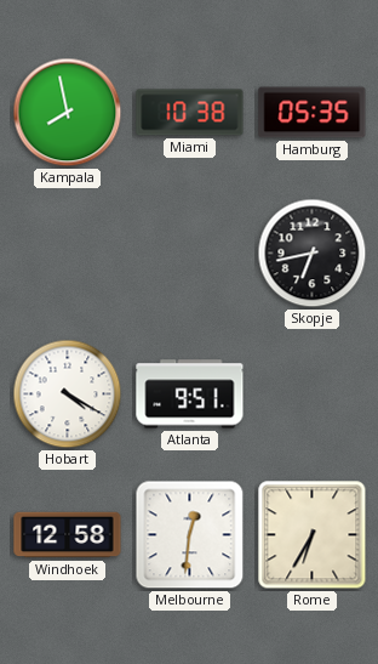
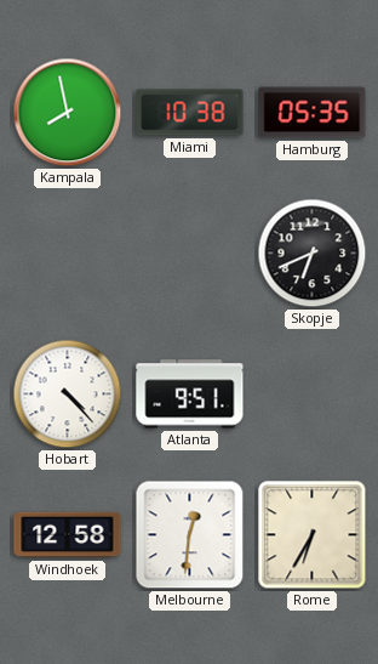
Skopje: 6:43 -> 6:41 (313, 254)
Hobart: 4:20 -> 4:23 (68, 395)
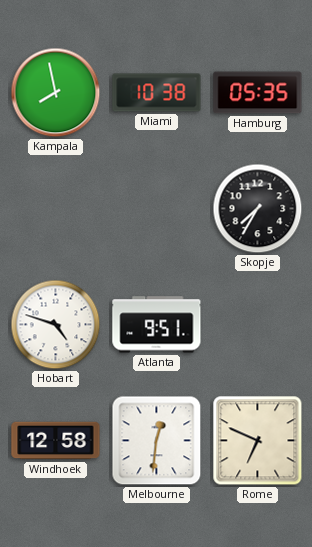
Skopje: 6:41 -> 7:35 (258, 209)
Hobart: 4:23 -> 4:48 (56, 325)
Rome: 6:35 -> 6:49 (258, 441)
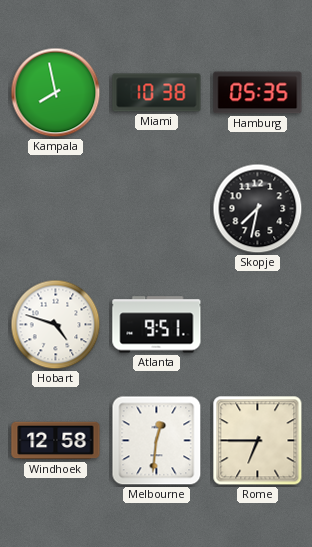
Skopje: 7:35 -> 7:32 (258, 209)
Rome: 6:49 -> 6:45 (258, 441)
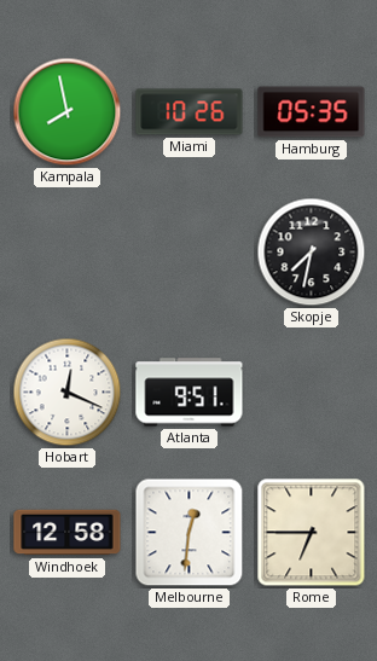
Miami: 10:38 -> 10:26 (190, 112)
Hobart: 4:48 -> 12:19 (68, 393)
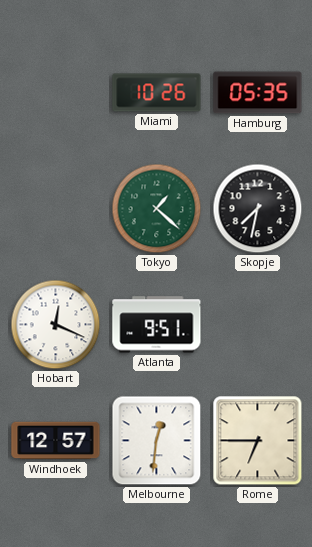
Kampala: 7:58 -> none (68, 112)
Tokyo: none -> 1:22 (157, 209)
Windhoek: 12:58 -> 12:57 (56, 441)
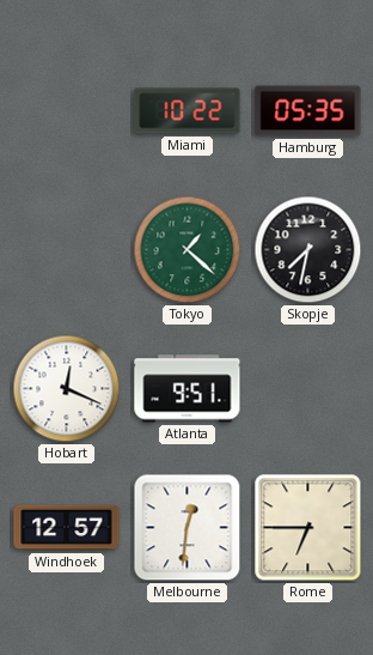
Miami: 10:26 -> 10:22 (188, 111)
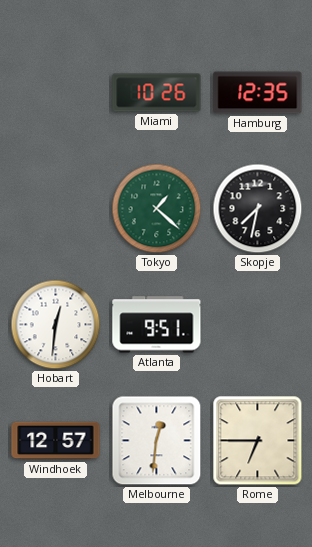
Miami: 10:22 -> 10:26 (157, 93)
Hamburg: 05:35 -> 12:35 (258, 93)
Hobart: 12:19 -> 12:31 (56, 325)
